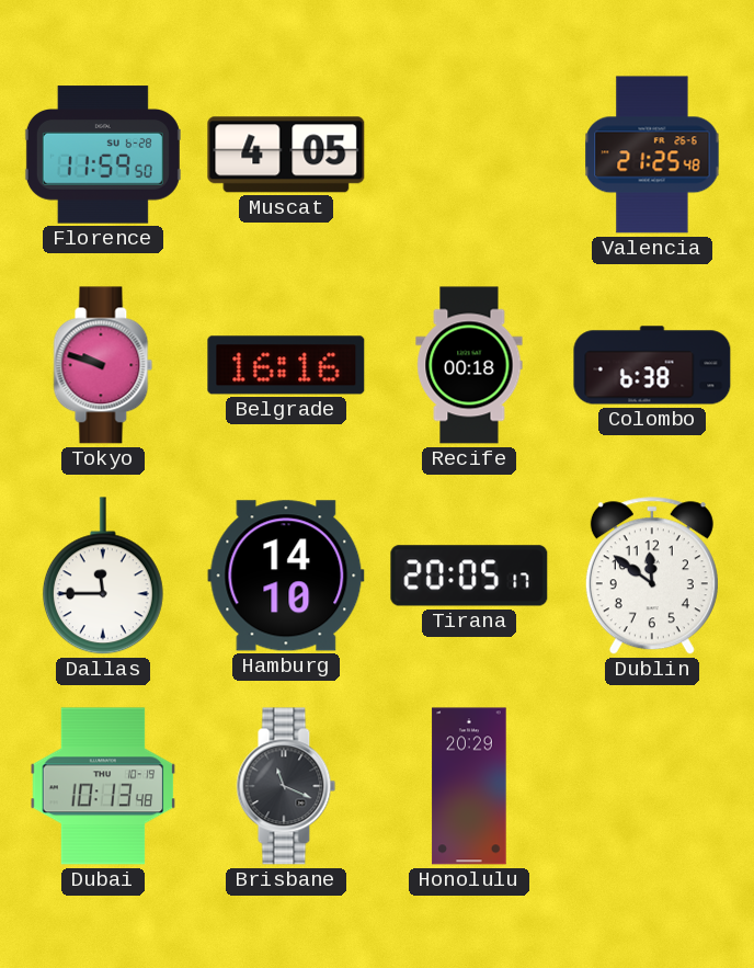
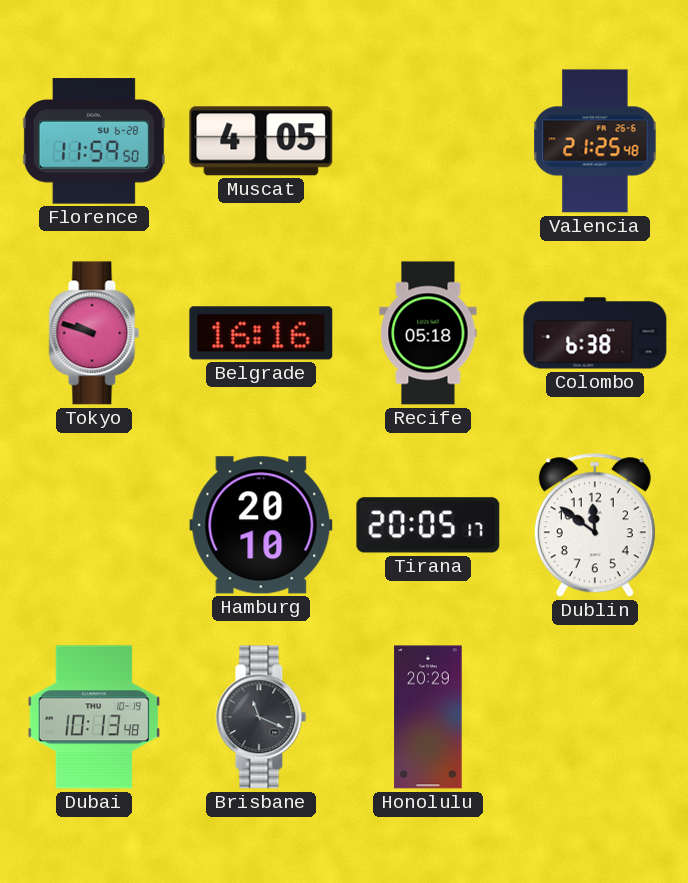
Recife: 00:18 -> 05:18 (428, 333)
Dallas: 11:45 -> none (103, 577)
Hamburg: 14:10 -> 20:10 (261, 525)
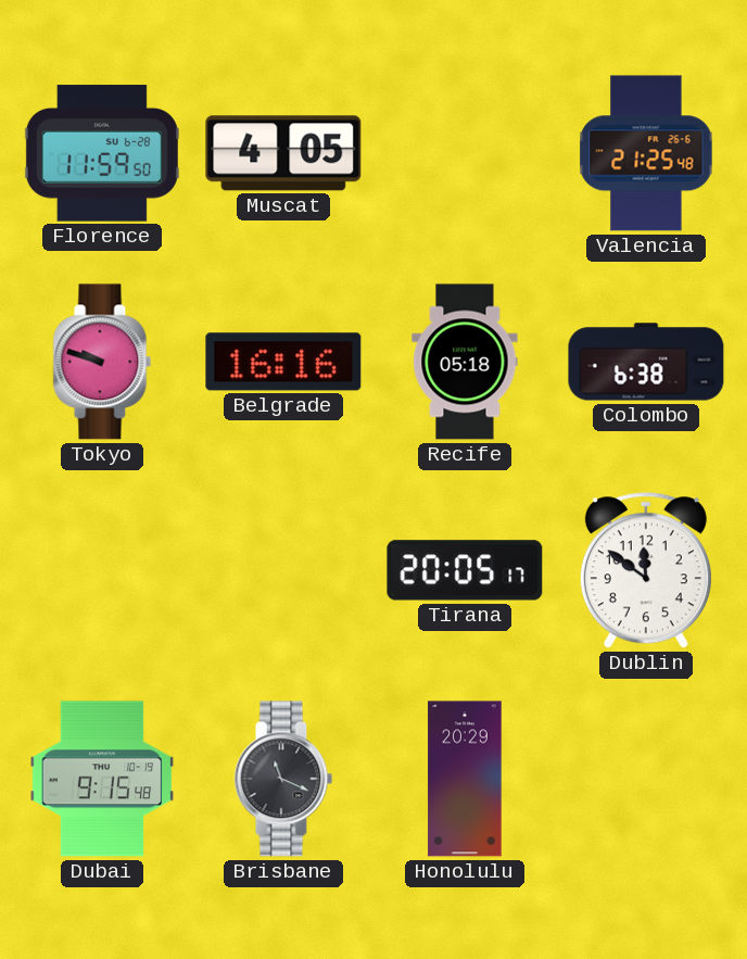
Hamburg: 20:10 -> none (261, 525)
Dubai: 10:13 -> 9:15 (102, 779)
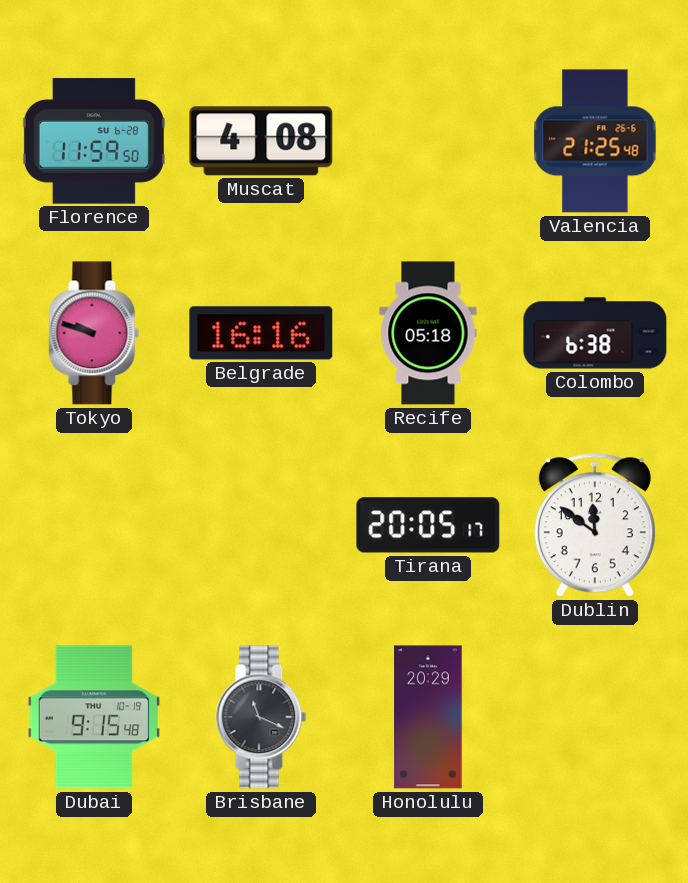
Muscat: 4:05 -> 4:08 (261, 141)
